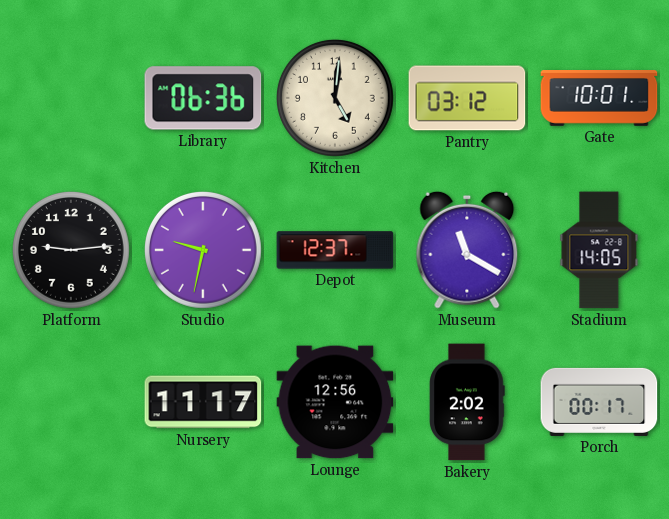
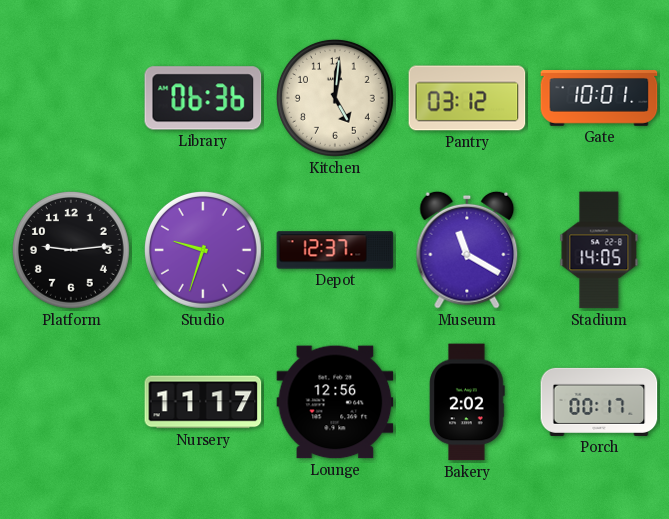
Studio: 9:32 -> 9:33 (203, 250)
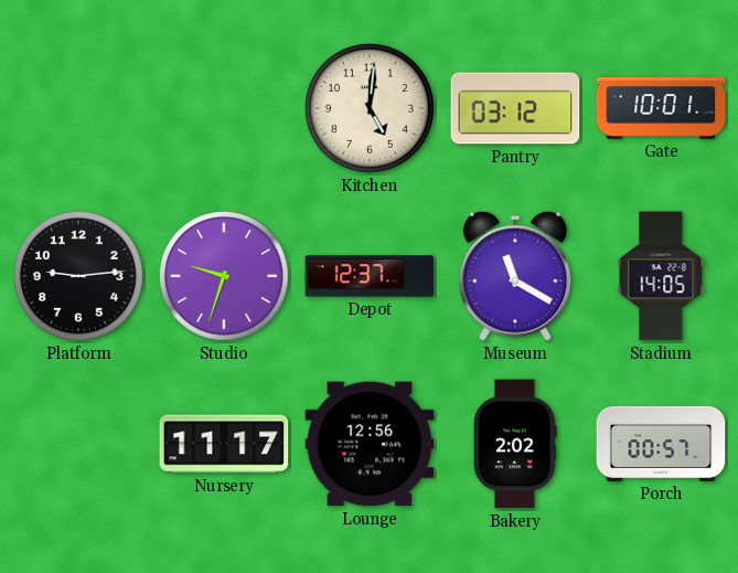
Library: 06:36 -> none (203, 98)
Porch: 00:17 -> 00:57 (661, 444)
